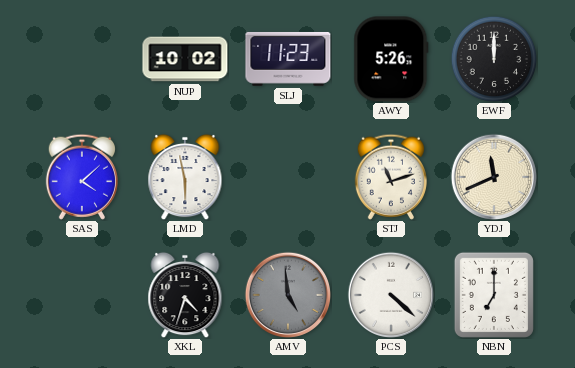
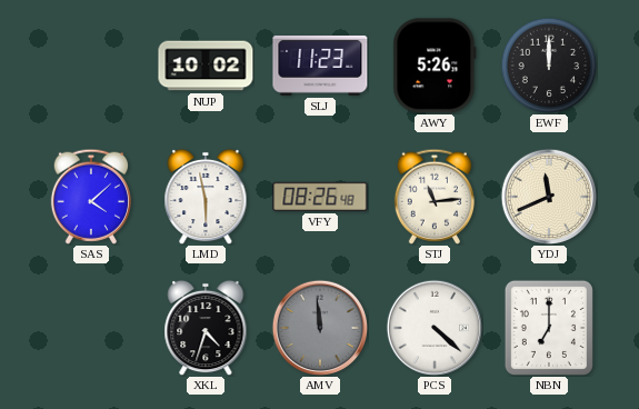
VFY: none -> 08:26 (320, 197)
STJ: 11:12 -> 11:14 (435, 197)
AMV: 4:59 -> 11:59 (319, 327)
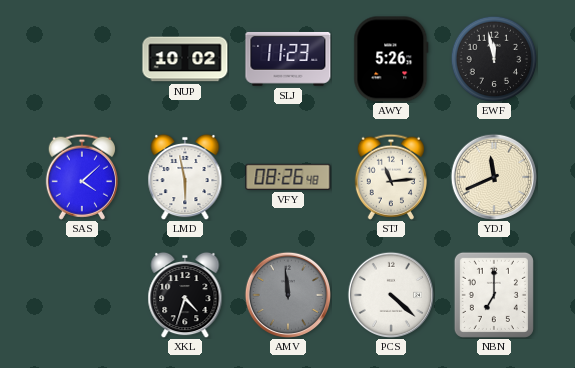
EWF: 12:00 -> 11:58 (494, 59)
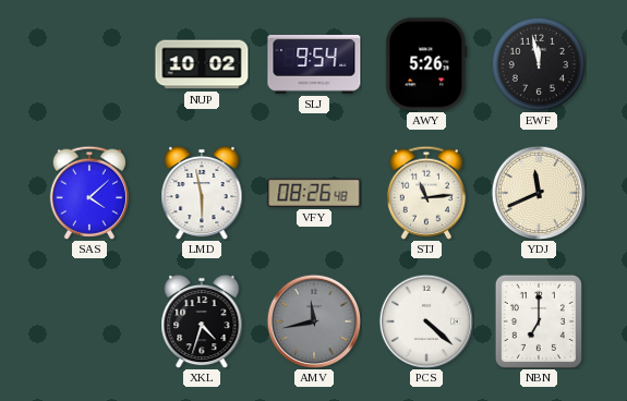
SLJ: 11:23 -> 9:54 (314, 64)
AMV: 11:59 -> 11:43 (313, 320)
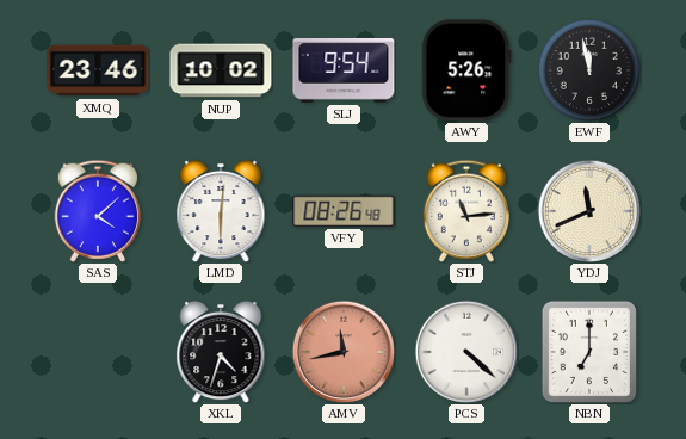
XMQ: none -> 23:46 (98, 70)
LMD: 5:58 -> 6:01 (221, 211)
AMV dial: grey -> salmon (342, 351)
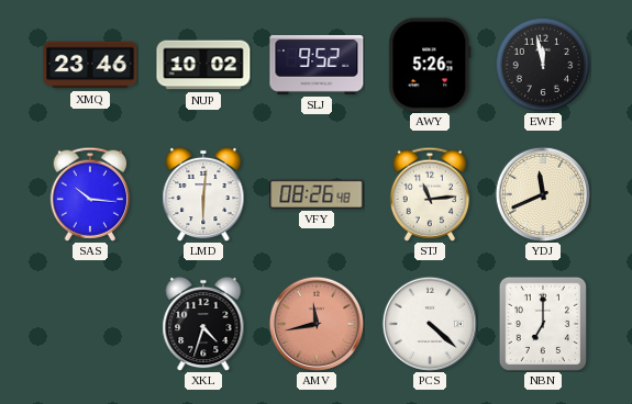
SLJ: 9:54 -> 9:52 (317, 65)
SAS: 4:08 -> 10:16 (90, 194)
